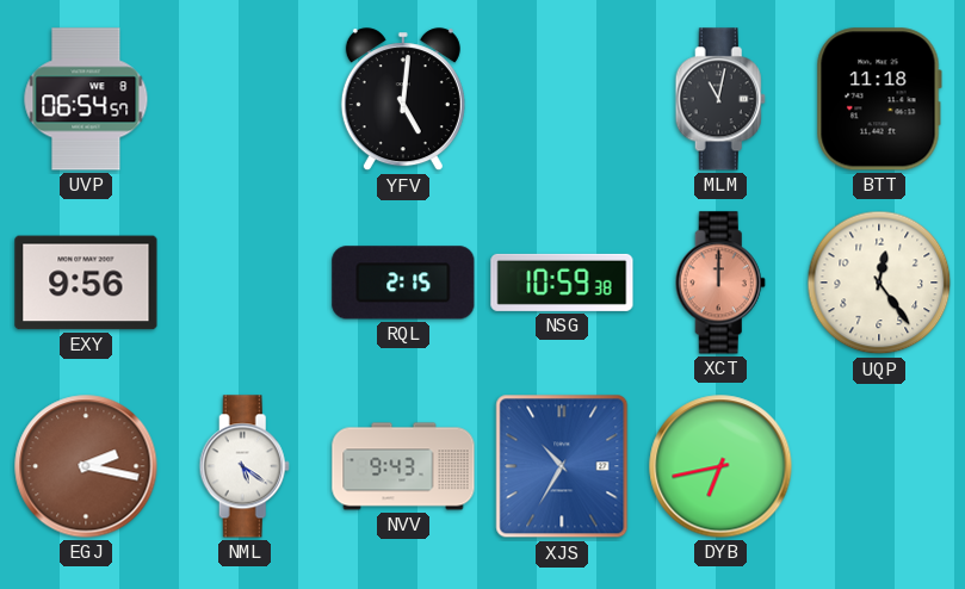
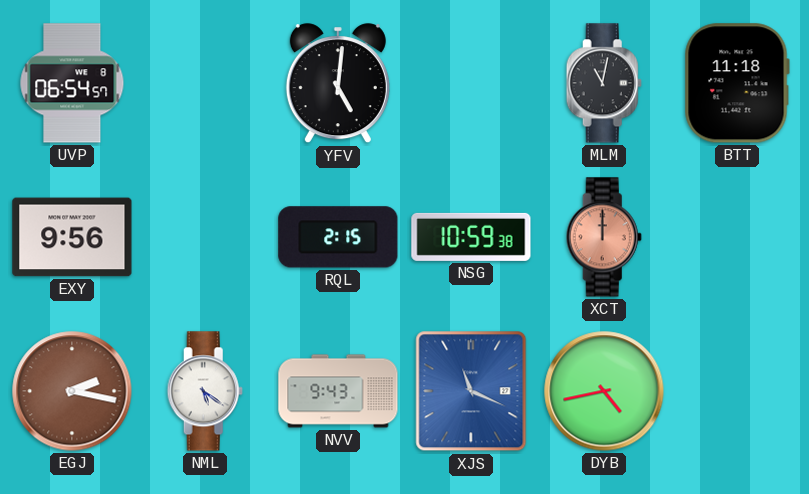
UQP: 12:24 -> none (879, 283)
XJS: 10:35 -> 11:19 (471, 391)
DYB: 6:43 -> 4:43 (604, 391)
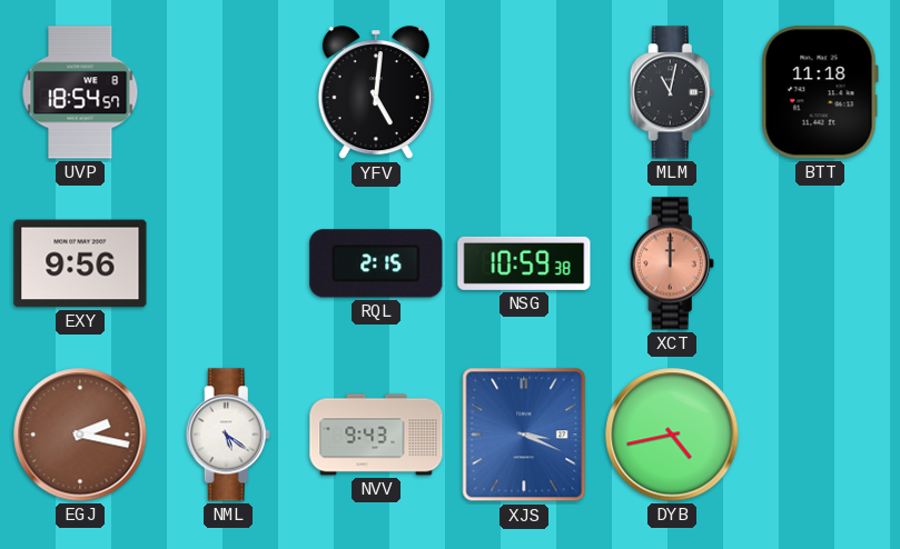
UVP: 06:54 -> 18:54 (80, 92)
XJS: 11:19 -> 3:19 (524, 435)
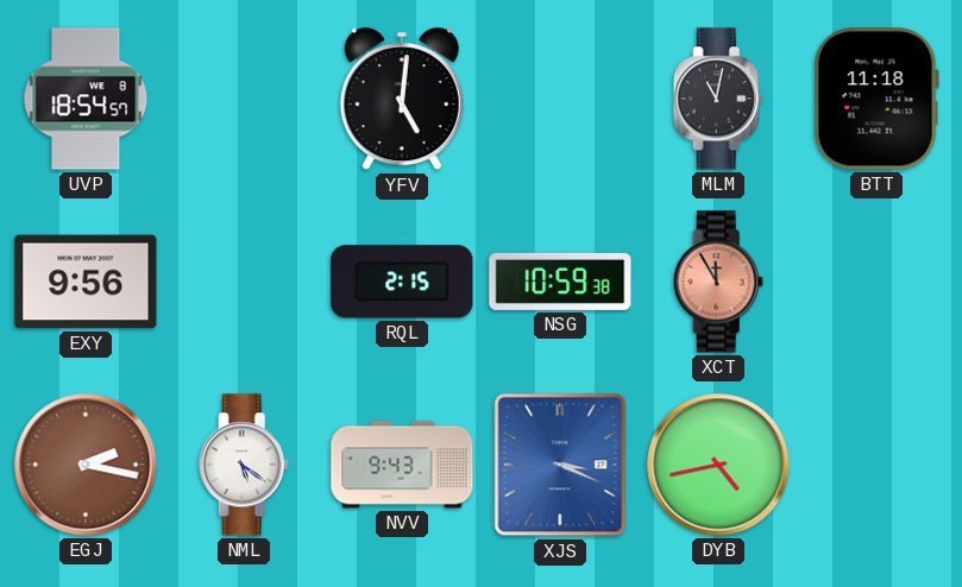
XCT: 12:00 -> 11:55 (718, 282)
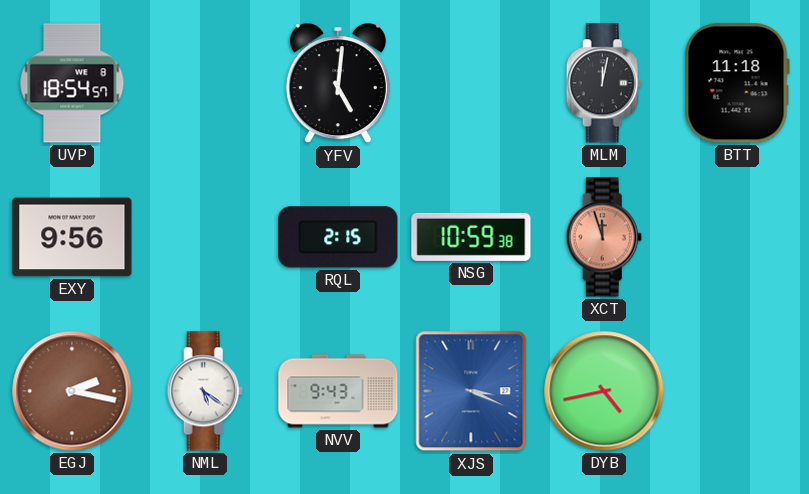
MLM: 11:02 -> 12:02 (604, 83)
XCT: 11:55 -> 11:57 (604, 237)
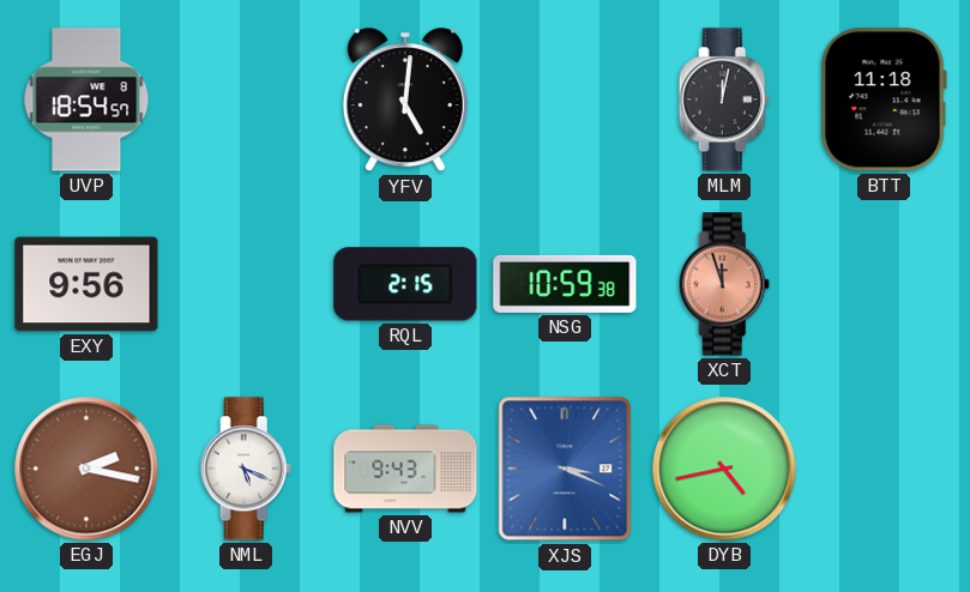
NML: 5:21 -> 5:19 (246, 469)
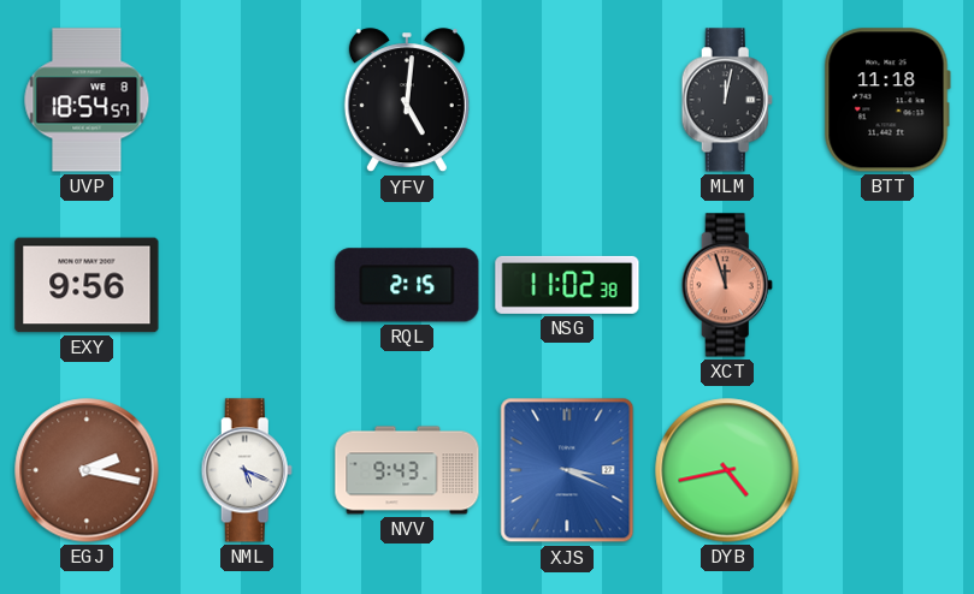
NSG: 10:59 -> 11:02 (567, 285)
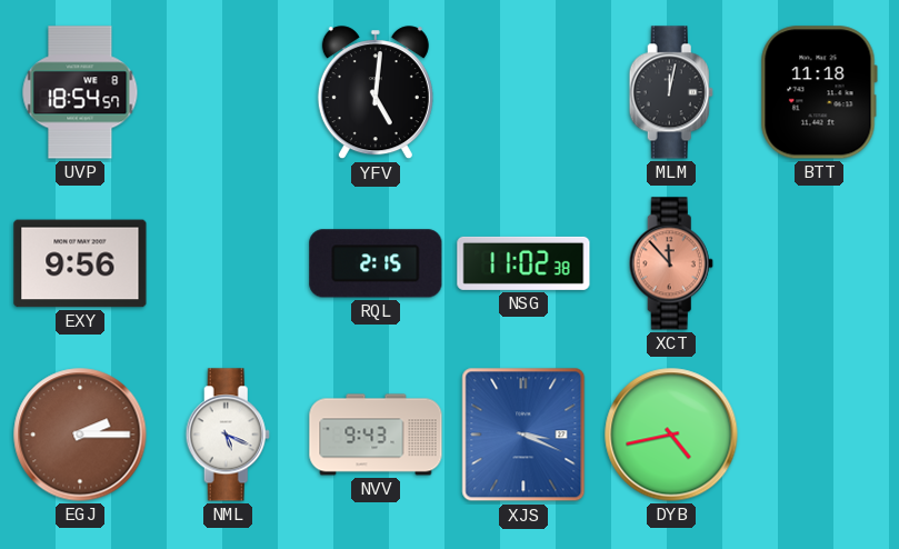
XCT: 11:57 -> 11:53 (671, 263)
EGJ: 2:17 -> 2:15 (80, 435)
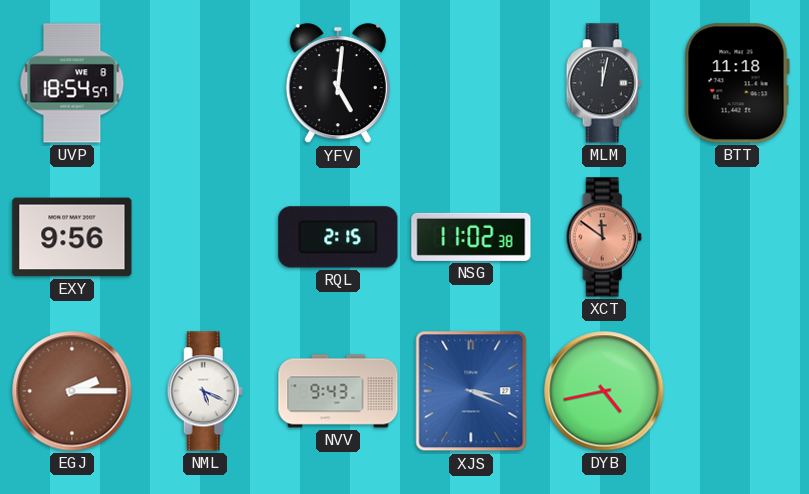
XCT: 11:53 -> 11:51 (604, 237)
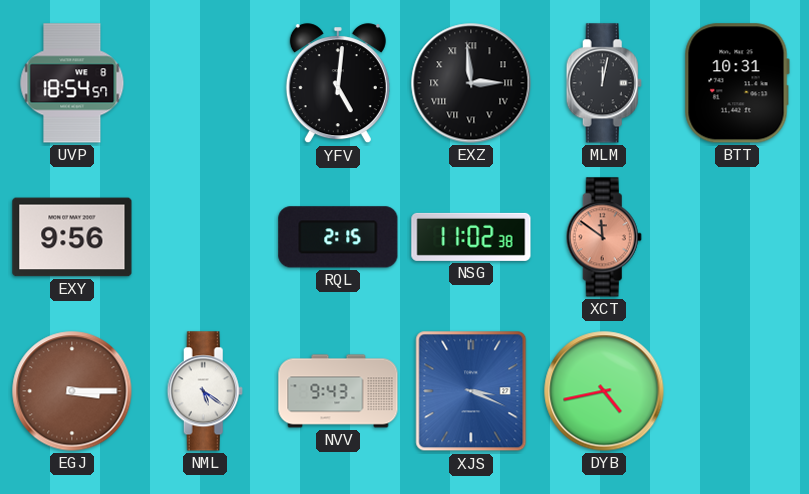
EXZ: none -> 2:59 (471, 83)
BTT: 11:18 -> 10:31 (737, 83)
EGJ: 2:15 -> 3:15 (72, 391)
NML: 5:19 -> 5:21 (205, 391)
